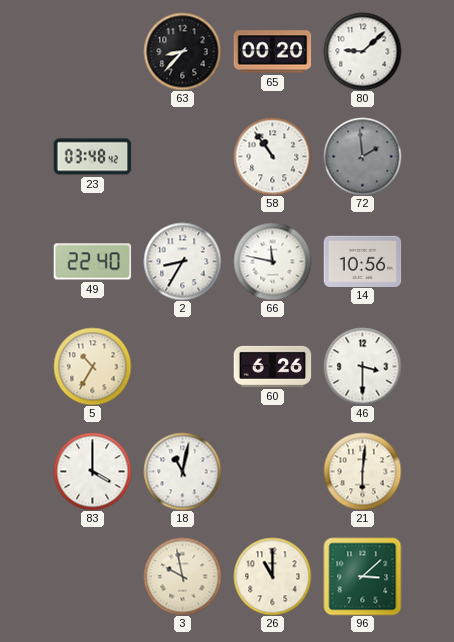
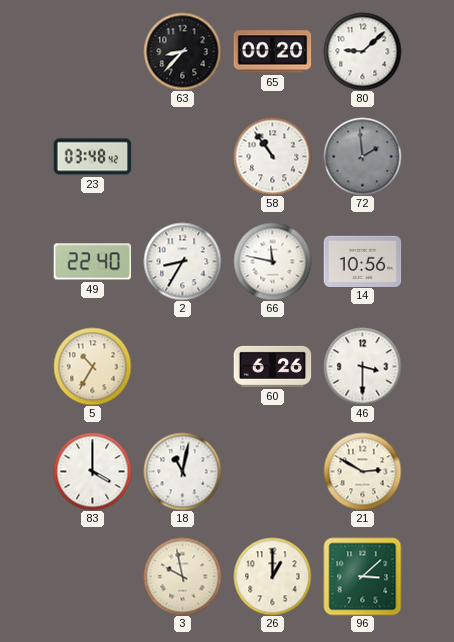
21: 6:01 -> 2:50 (362, 471)
26: 11:00 -> 1:00 (272, 576)
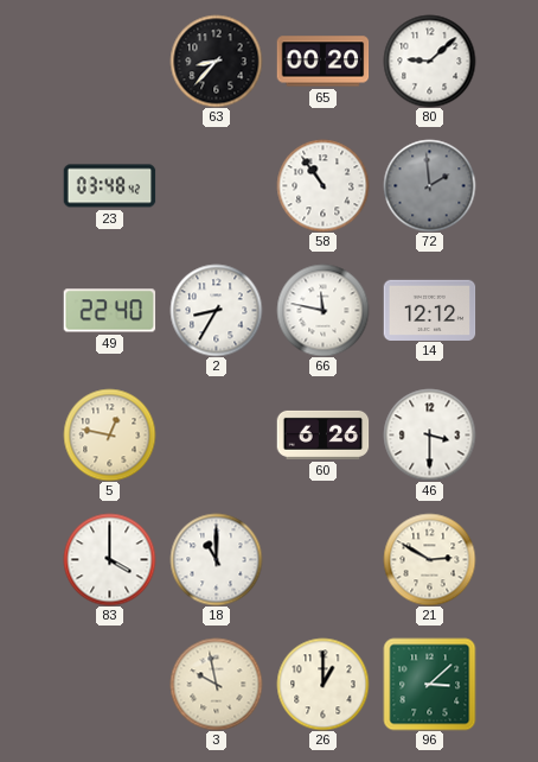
14: 10:56 -> 12:12 (429, 310)
5: 10:35 -> 12:47 (109, 434)
18: 11:02 -> 11:00 (216, 559)
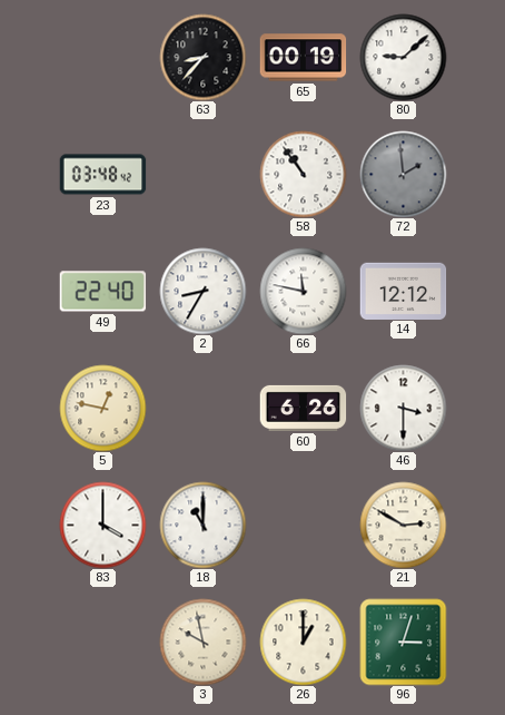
65: 00:20 -> 00:19 (303, 58)
96: 3:08 -> 3:03 (403, 641)
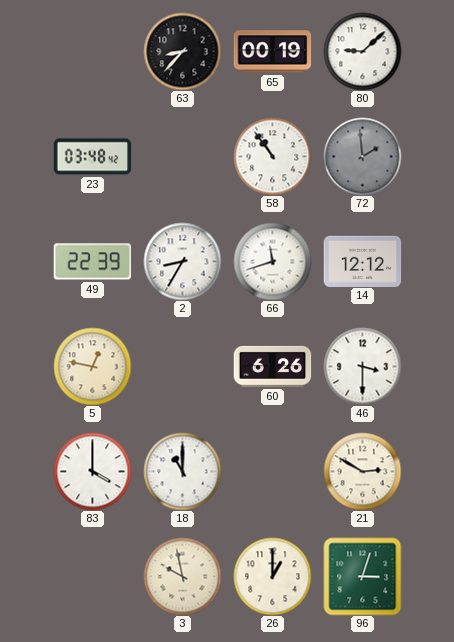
49: 22:40 -> 22:39 (92, 262)
66: 11:47 -> 11:42 (272, 261)
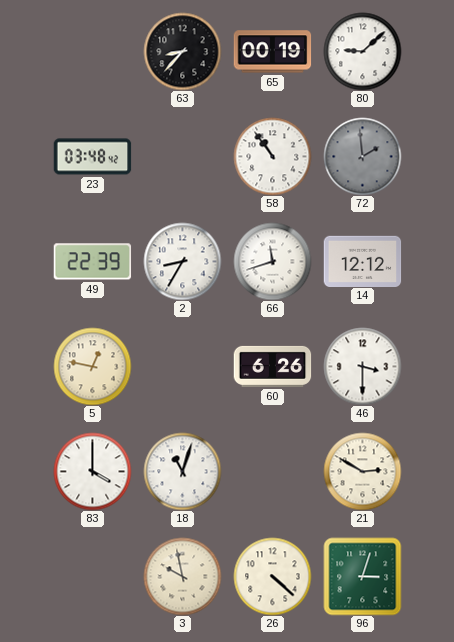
18: 11:00 -> 11:03 (182, 471)
26: 1:00 -> 4:22 (272, 576)
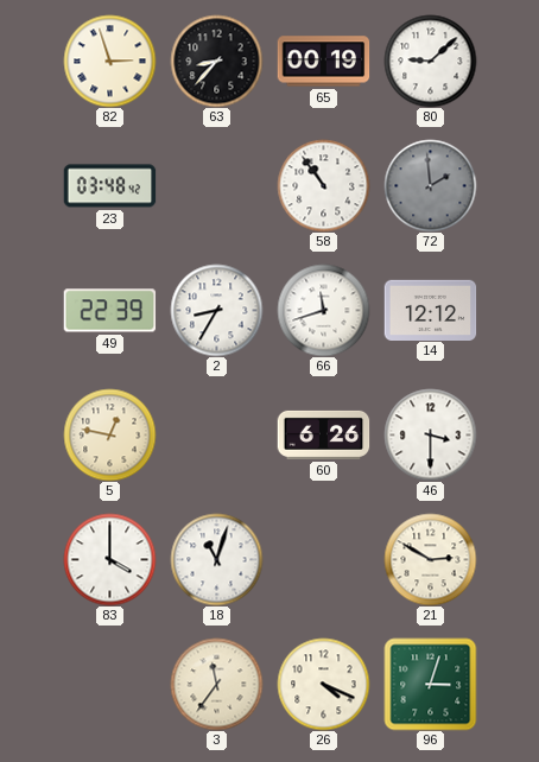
82: none -> 2:57 (109, 61)
3: 9:58 -> 11:36 (216, 684)
26: 4:22 -> 4:19 (323, 684)
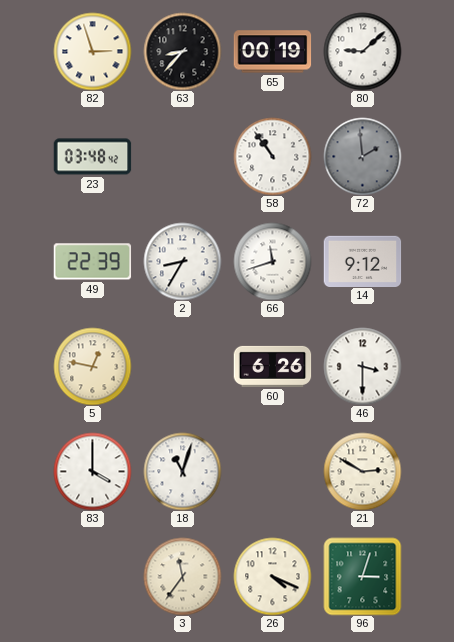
14: 12:12 -> 9:12 (362, 261)
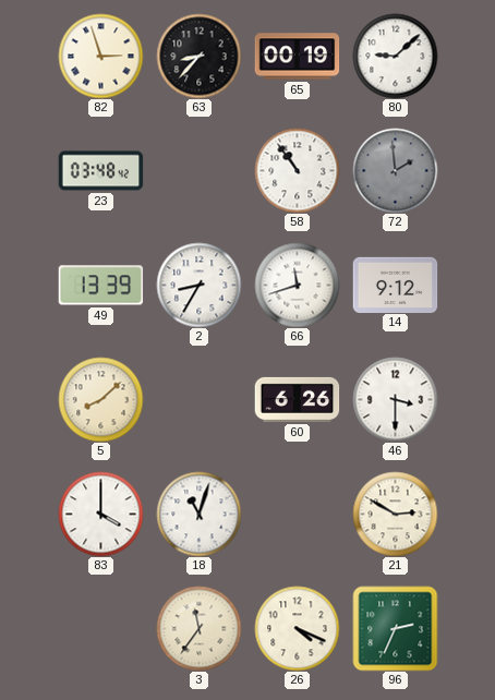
49: 22:39 -> 13:39 (100, 286)
5: 12:47 -> 8:08 (100, 399)
96: 3:03 -> 2:34 (395, 628)
